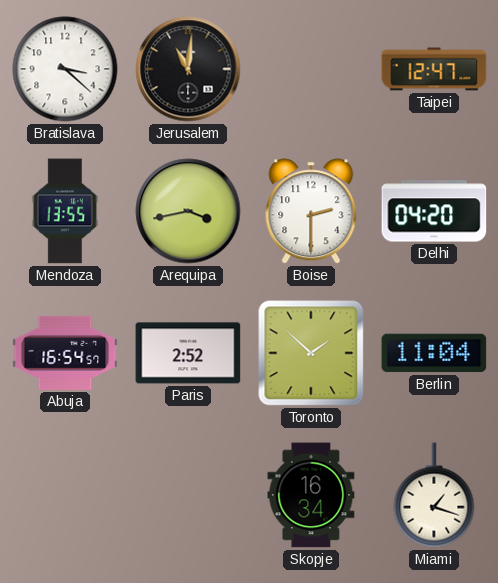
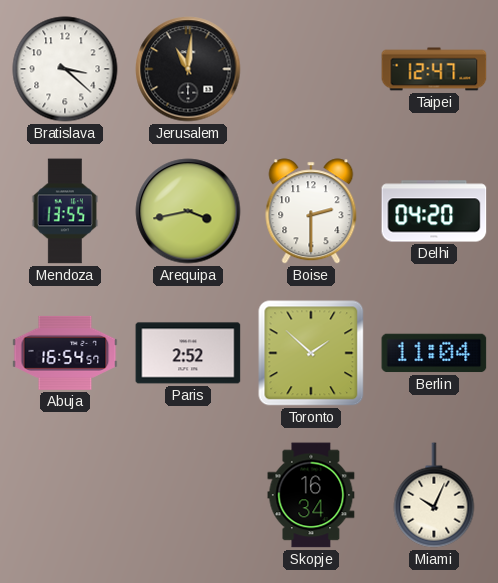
Miami: 1:18 -> 10:04 (434, 495)
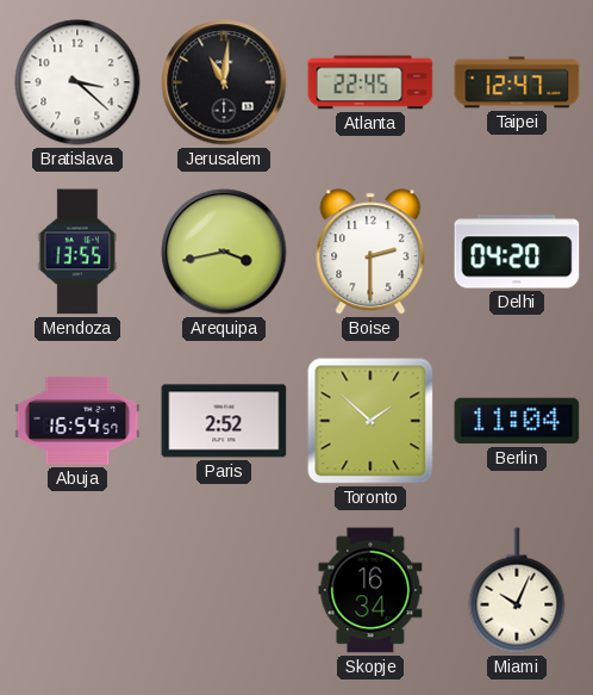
Atlanta: none -> 22:45 (370, 82)
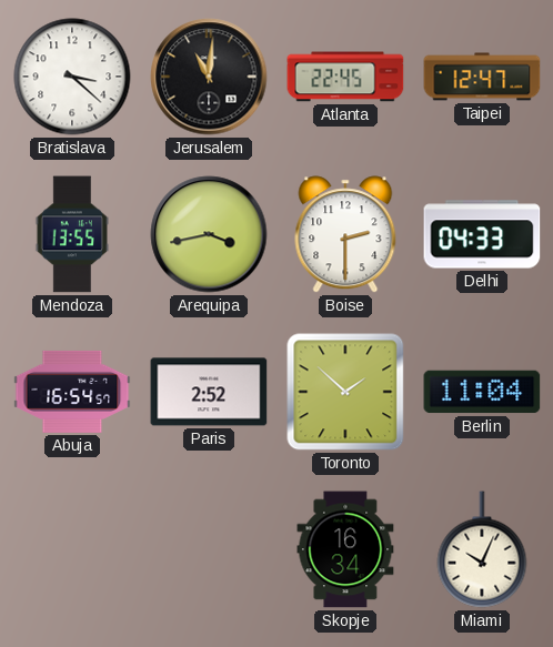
Delhi: 04:20 -> 04:33 (482, 234)
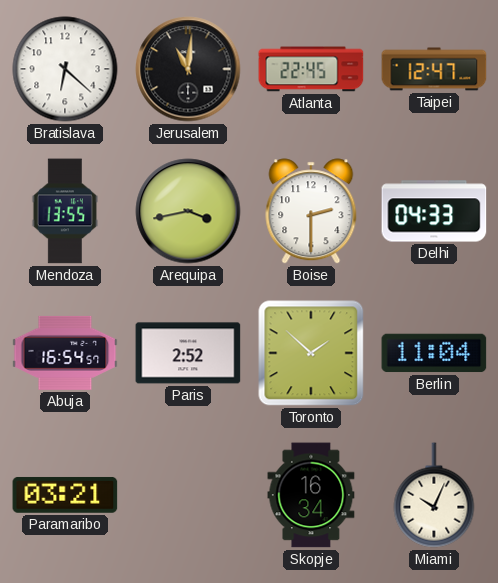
Bratislava: 3:22 -> 6:22 (65, 69)
Paramaribo: none -> 03:21 (65, 495)
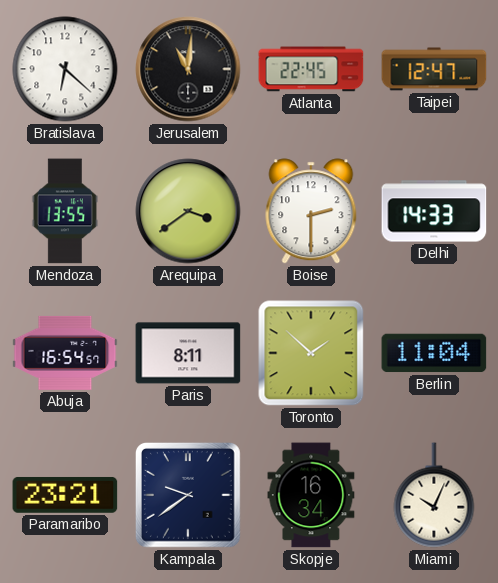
Arequipa: 3:43 -> 3:39 (188, 211)
Delhi: 04:33 -> 14:33 (434, 211)
Paris: 2:52 -> 8:11 (188, 353)
Paramaribo: 03:21 -> 23:21 (65, 495)
Kampala: none -> 9:39 (189, 496)
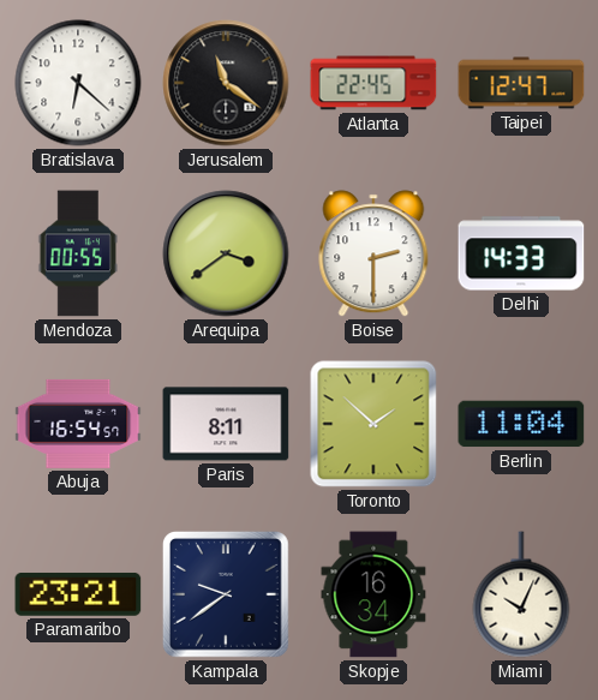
Jerusalem: 11:01 -> 11:21 (226, 83)
Mendoza: 13:55 -> 00:55 (78, 253)
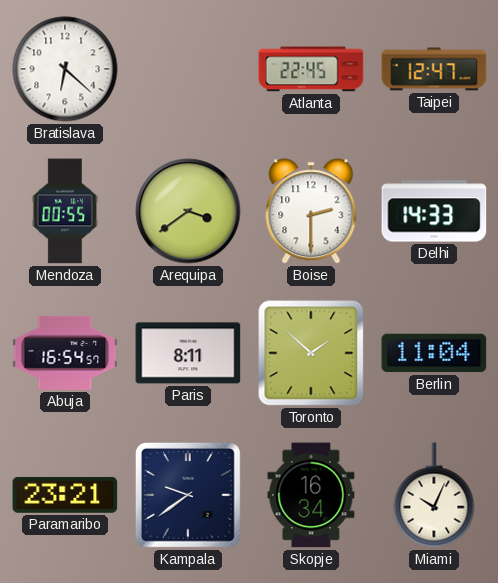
Jerusalem: 11:21 -> none (226, 83)
